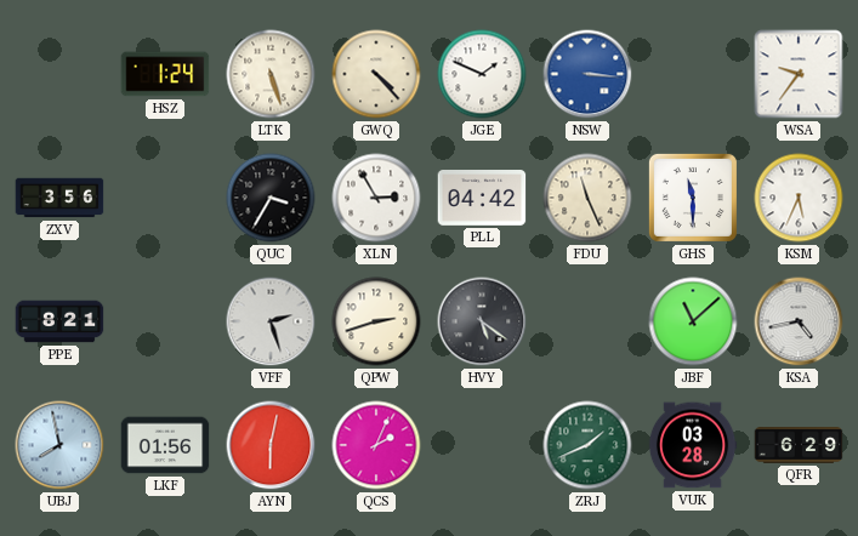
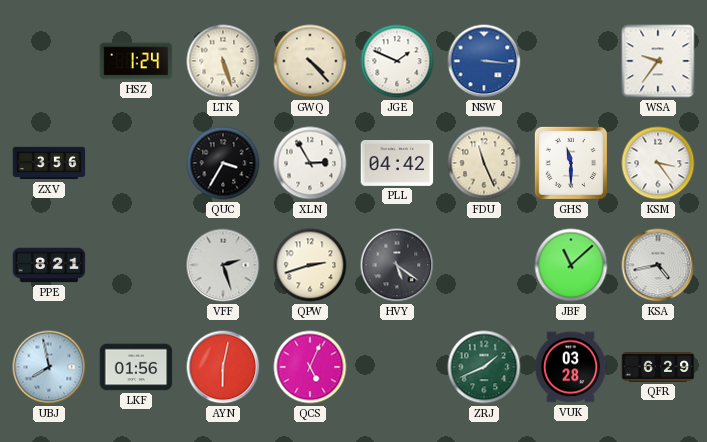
KSM: 5:34 -> 3:24 (658, 163)
QCS: 2:04 -> 5:04 (310, 367)
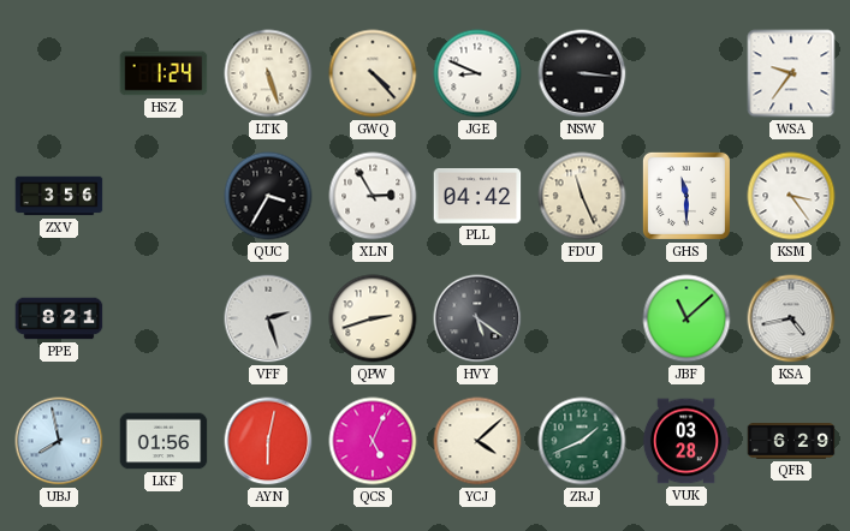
JGE: 1:49 -> 8:49 (477, 73)
NSW dial: blue -> black (582, 73)
YCJ: none -> 4:08 (477, 441)
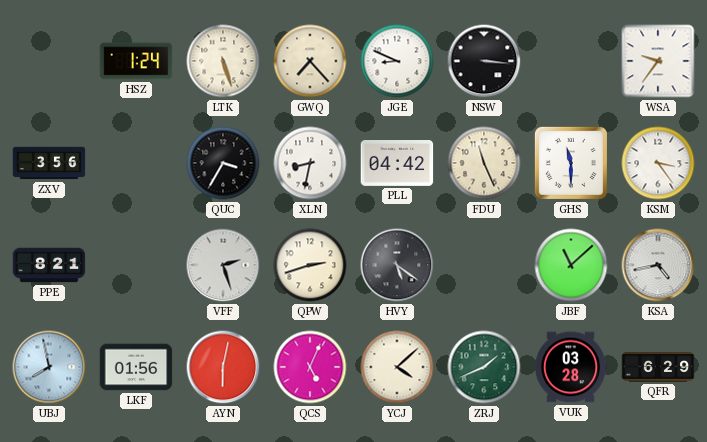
GWQ: 4:23 -> 7:23 (310, 61)
XLN: 2:55 -> 8:32 (310, 163)
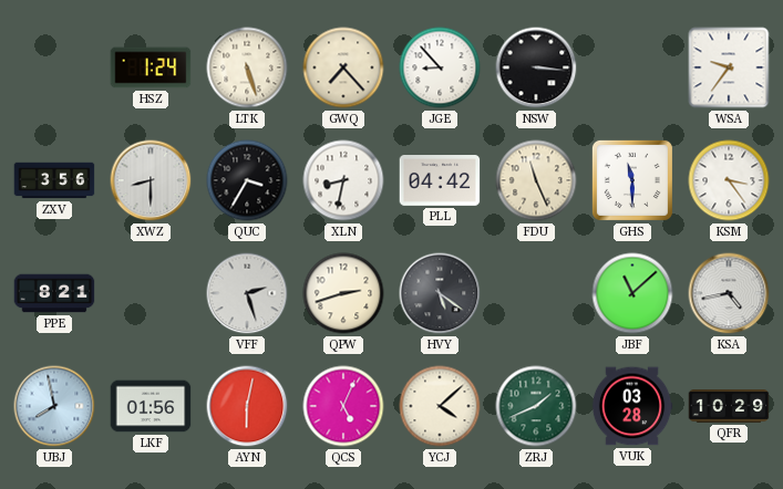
JGE: 8:49 -> 8:53 (440, 67)
XWZ: none -> 8:30 (151, 180)
QFR: 6:29 -> 10:29 (729, 406)
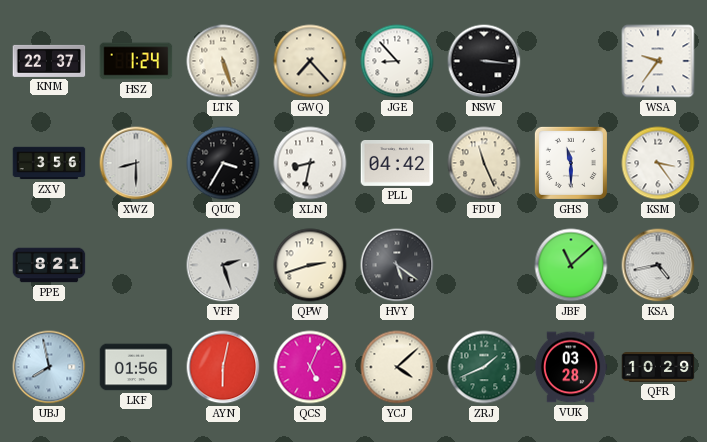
KNM: none -> 22:37 (49, 61)
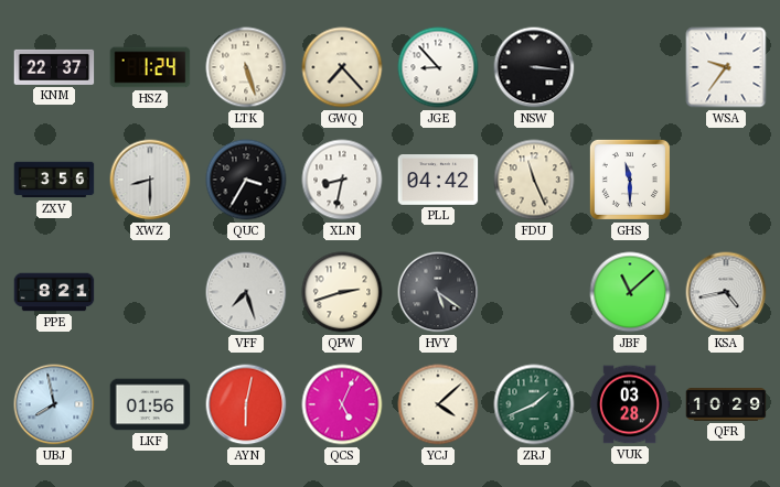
KSM: 3:24 -> none (658, 163)
VFF: 2:27 -> 7:27 (246, 292)
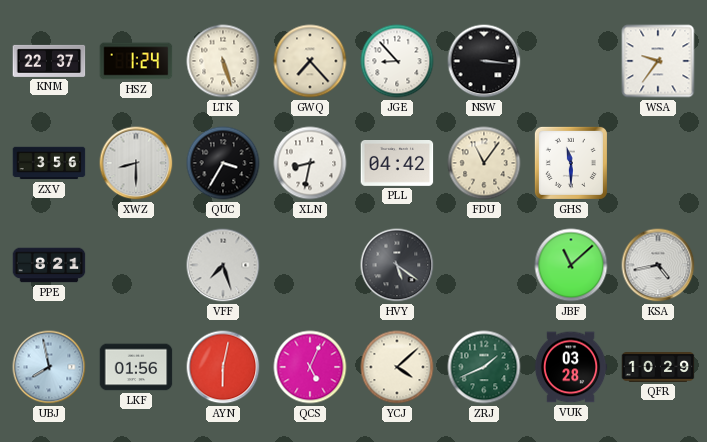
FDU: 11:26 -> 11:06 (484, 163)
QPW: 2:42 -> none (342, 292)
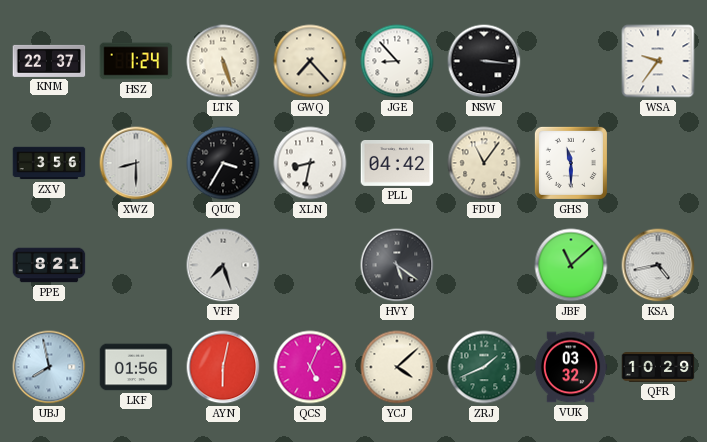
VUK: 03:28 -> 03:32 (571, 367)
